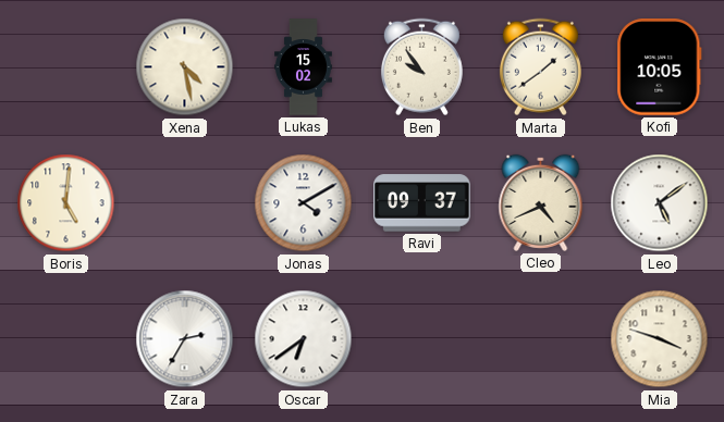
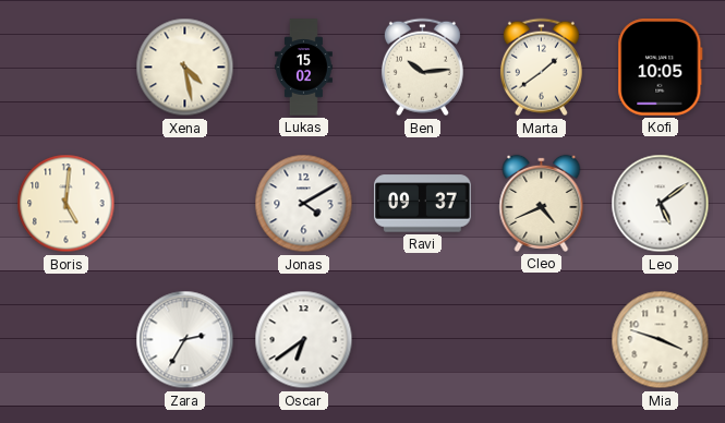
Ben: 9:54 -> 10:14 (422, 68)
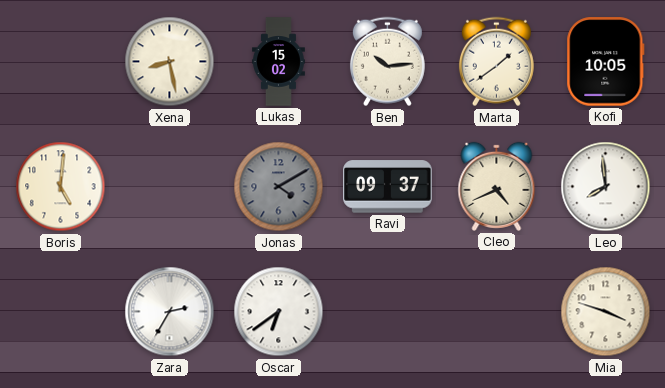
Xena: 4:28 -> 8:28 (170, 62)
Jonas dial: white -> grey (279, 187)
Leo: 5:09 -> 7:59 (606, 187)
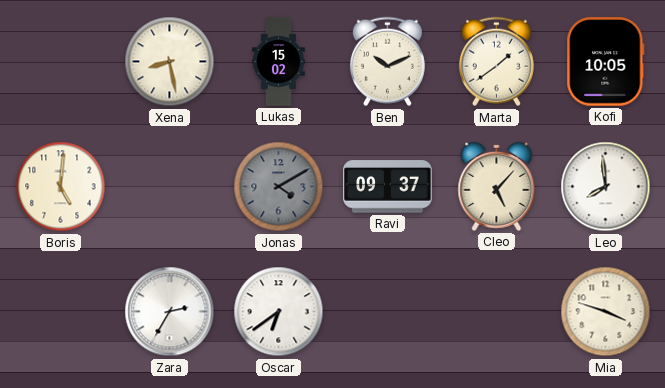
Ben: 10:14 -> 10:11 (387, 62)
Cleo: 4:41 -> 5:07 (497, 186)
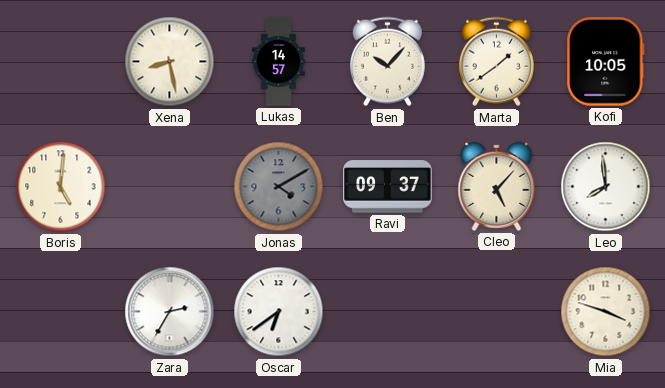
Lukas: 15:02 -> 14:57 (278, 62)
Ben: 10:11 -> 10:07 (387, 62)
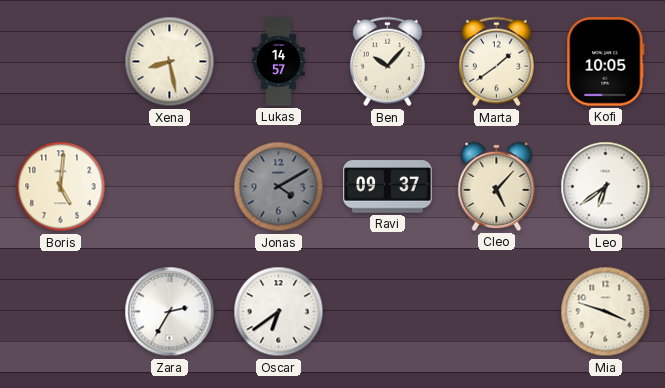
Leo: 7:59 -> 6:39 (606, 187)
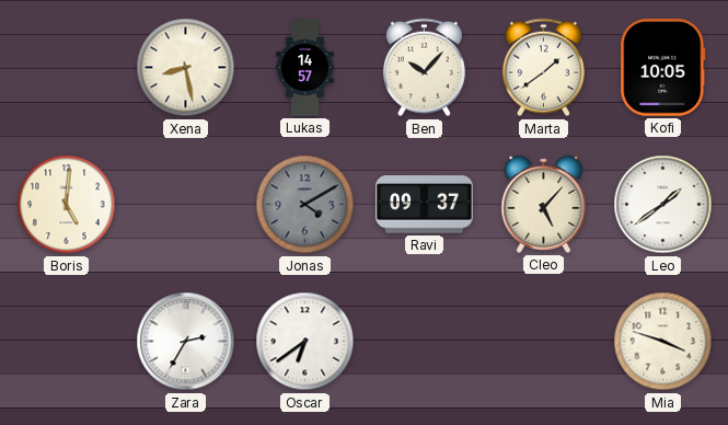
Leo: 6:39 -> 1:39 (663, 205)
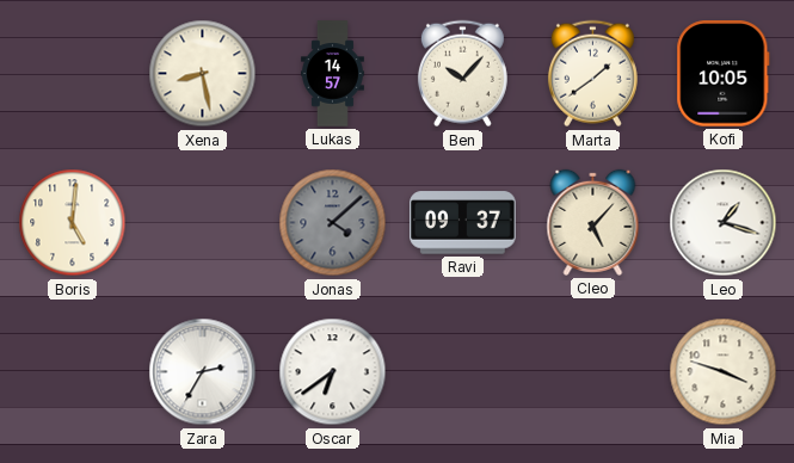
Jonas: 4:10 -> 4:08 (333, 223)
Leo: 1:39 -> 1:18 (724, 223)
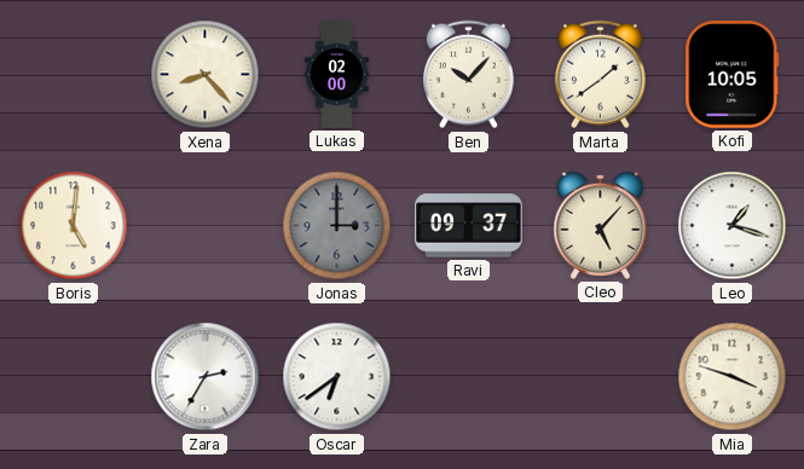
Xena: 8:28 -> 8:23 (206, 75)
Lukas: 14:57 -> 02:00 (336, 75)
Jonas: 4:08 -> 3:00 (337, 226)
